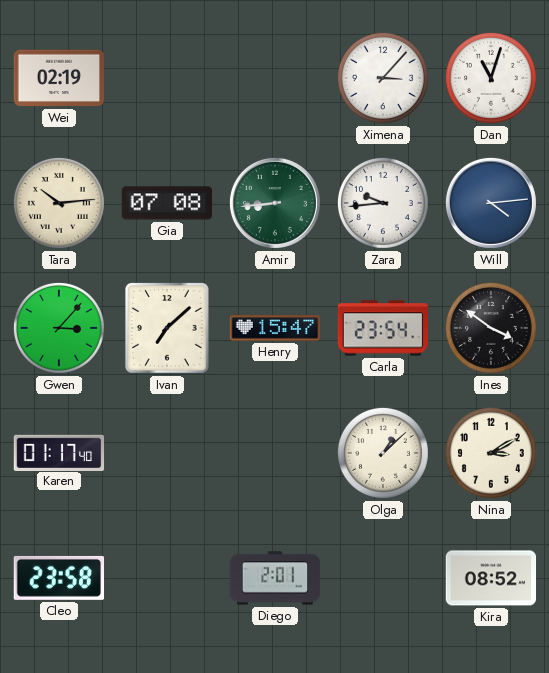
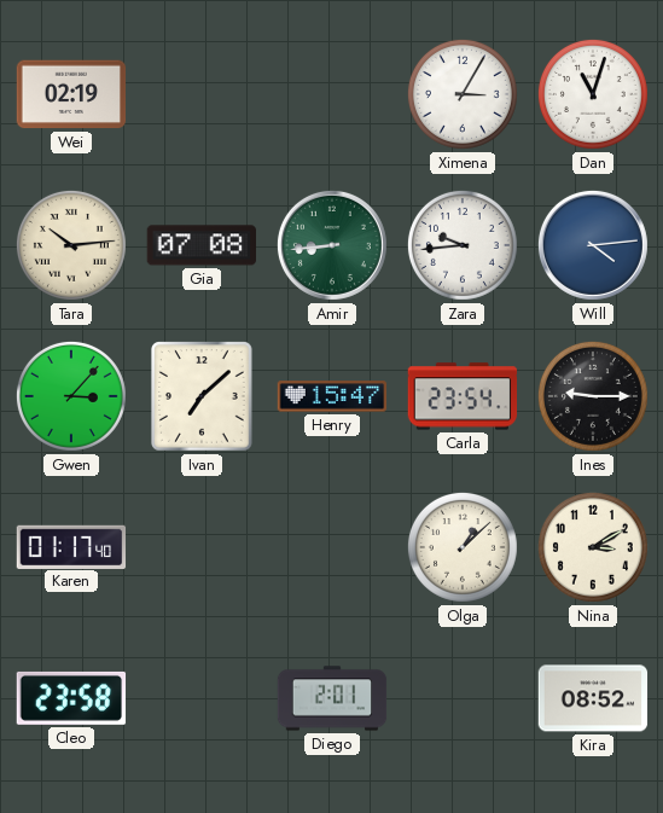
Ximena: 3:07 -> 3:05 (463, 94)
Ines: 3:51 -> 9:15 (593, 396)
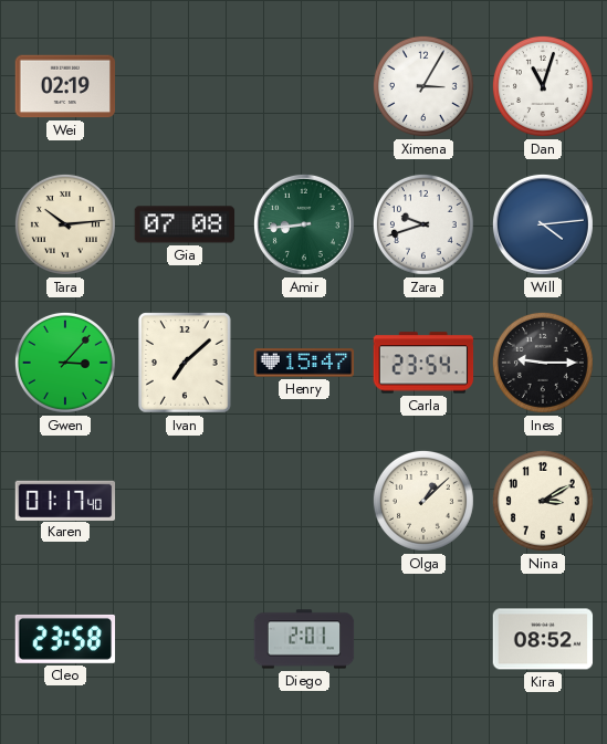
Zara: 9:44 -> 9:42 (423, 224)
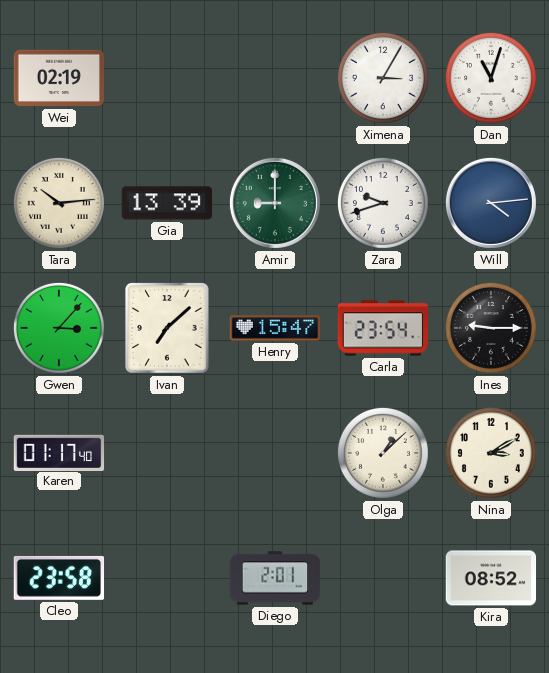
Gia: 07:08 -> 13:39 (167, 203)
Amir: 8:44 -> 9:00 (275, 203)
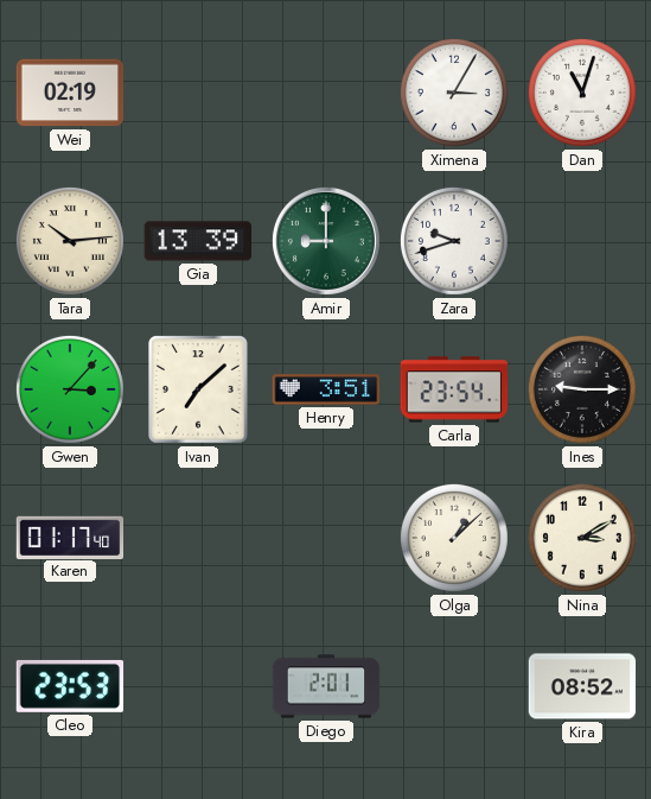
Will: 4:14 -> none (491, 203)
Henry: 15:47 -> 3:51 (326, 389)
Cleo: 23:58 -> 23:53 (70, 686)
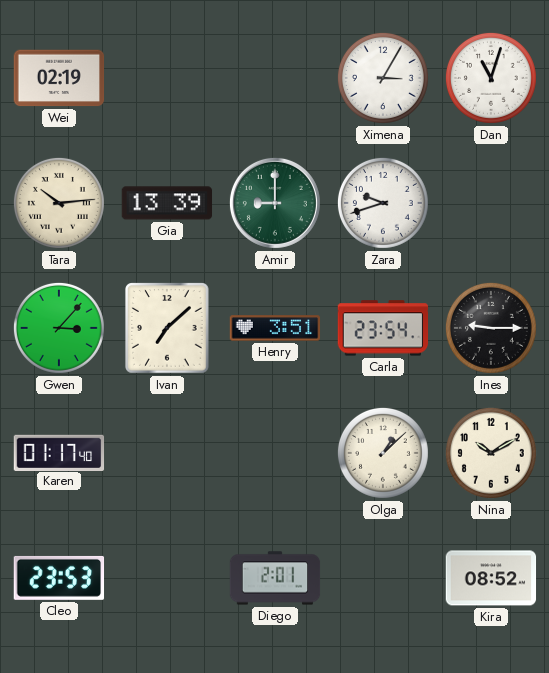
Nina: 3:10 -> 10:10 (491, 453)
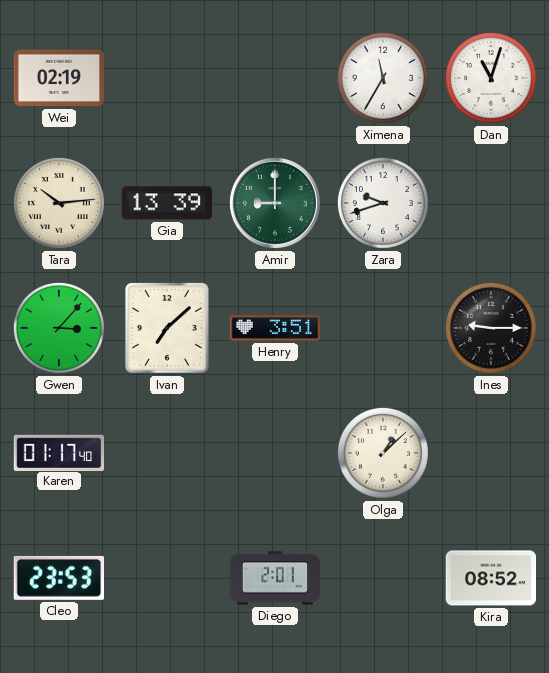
Ximena: 3:05 -> 11:35 (383, 78)
Carla: 23:54 -> none (383, 328)
Nina: 10:10 -> none (491, 453)
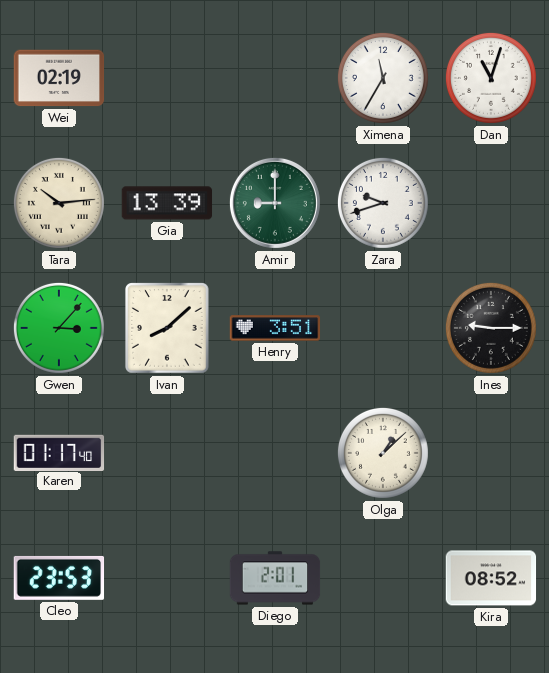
Ivan: 7:08 -> 8:08 (167, 328)
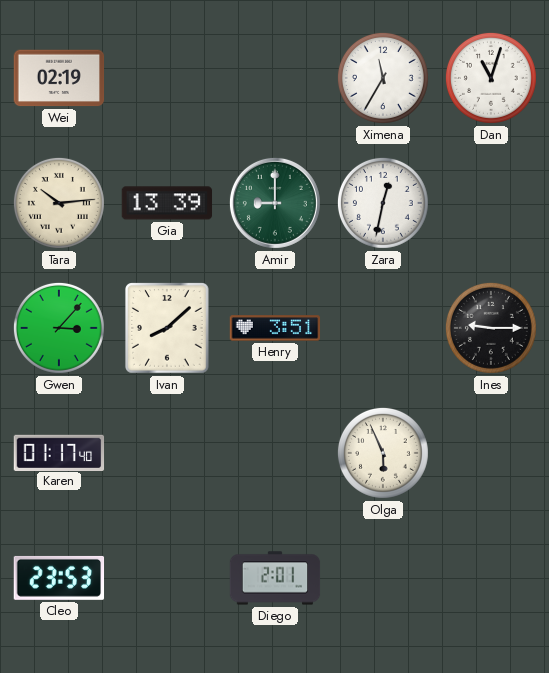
Zara: 9:42 -> 12:32 (383, 203)
Olga: 1:08 -> 5:56 (383, 453)
Kira: 08:52 -> none (491, 578)
